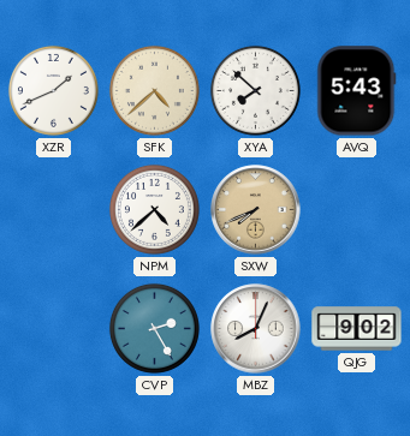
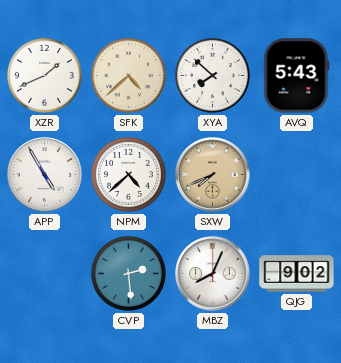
APP: none -> 4:55 (45, 175)
CVP: 2:25 -> 2:29 (128, 273)
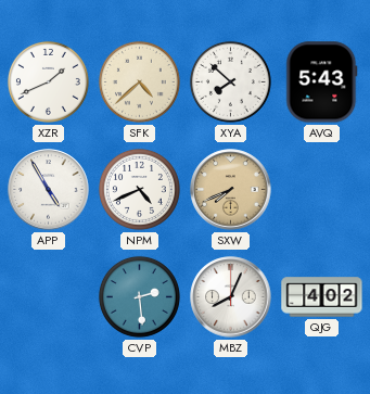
NPM: 4:38 -> 4:41 (139, 189)
QJG: 9:02 -> 4:02 (322, 297)
